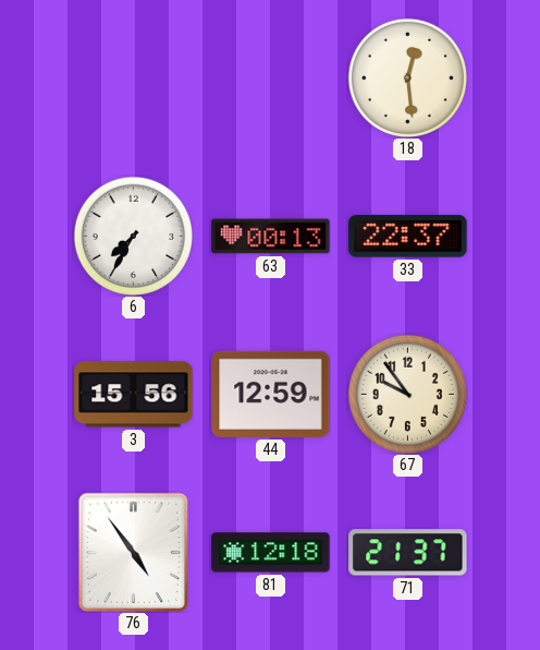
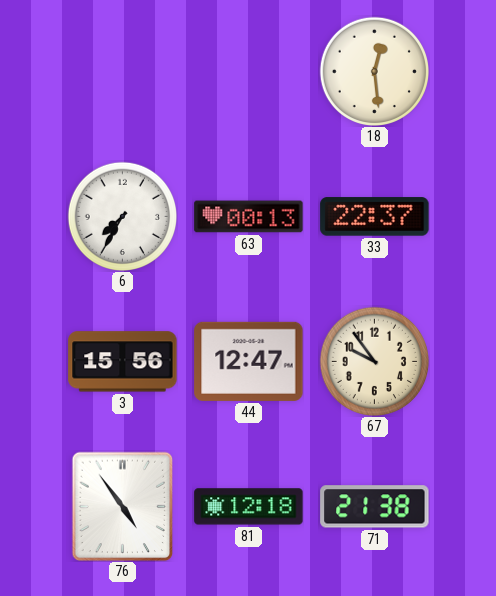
44: 12:59 -> 12:47 (249, 361)
71: 21:37 -> 21:38 (375, 507)
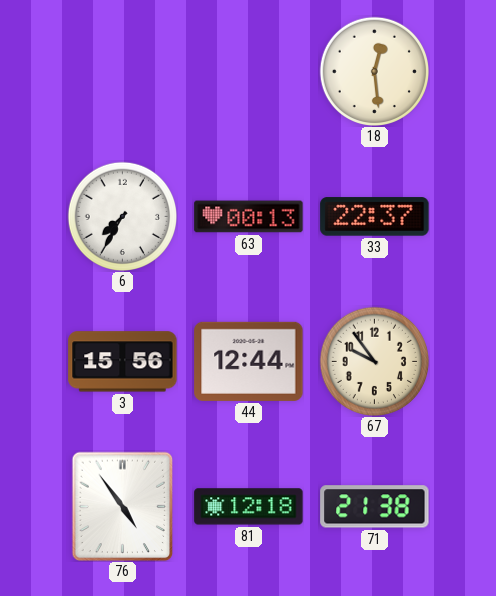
44: 12:47 -> 12:44 (249, 361)
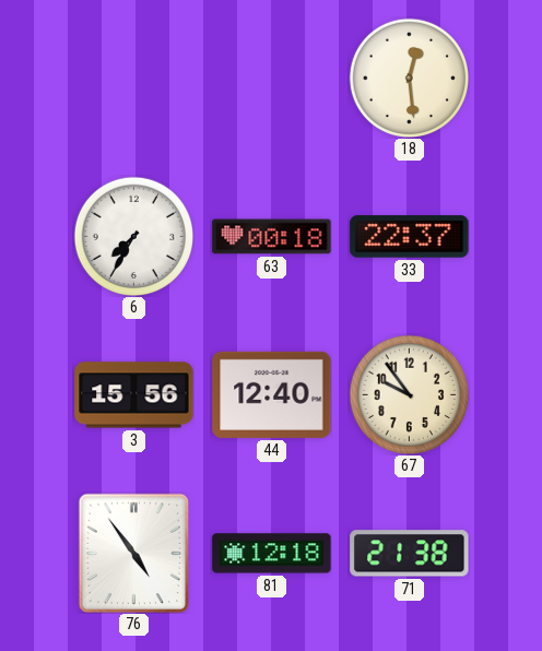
63: 00:13 -> 00:18 (272, 237)
44: 12:44 -> 12:40 (272, 394)
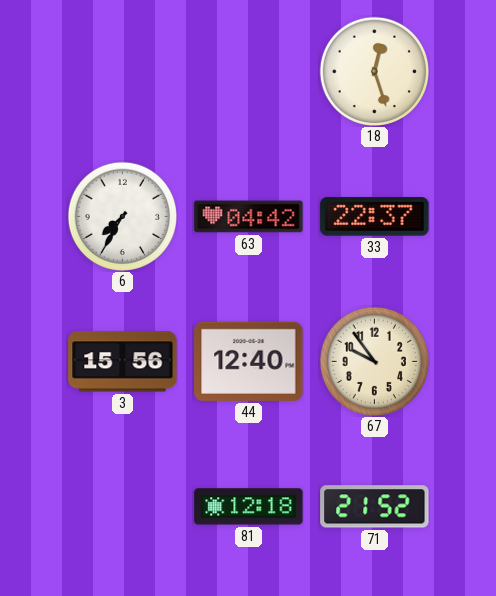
18: 12:29 -> 12:27 (374, 71)
63: 00:18 -> 04:42 (249, 217)
76: 4:54 -> none (134, 553)
71: 21:38 -> 21:52 (375, 507)
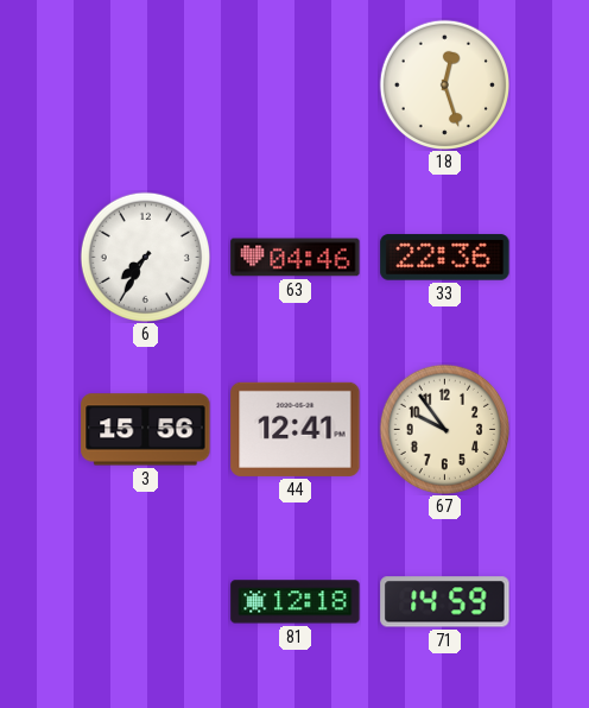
63: 04:42 -> 04:46 (296, 258)
33: 22:37 -> 22:36 (445, 258)
44: 12:40 -> 12:41 (296, 429)
71: 21:52 -> 14:59 (445, 602)
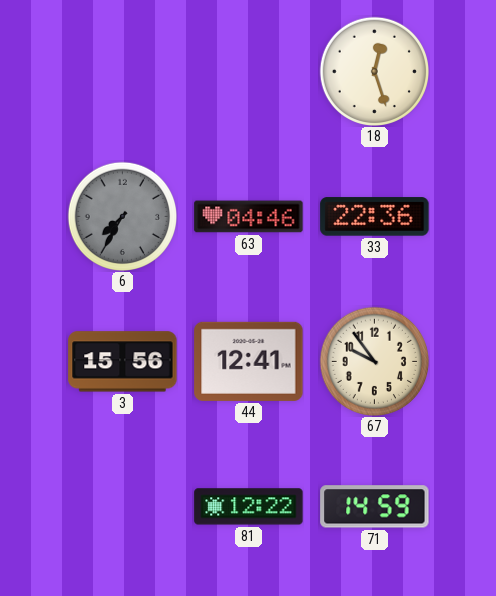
6 dial: white -> grey (122, 216)
81: 12:18 -> 12:22 (249, 507)
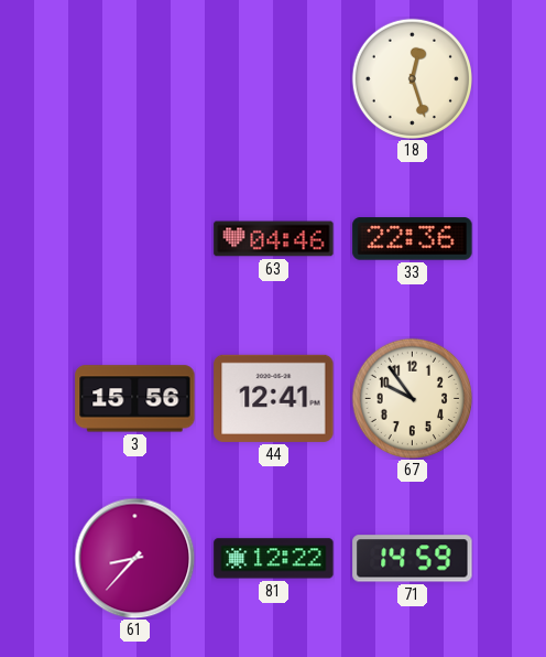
6: 7:35 -> none (122, 216)
61: none -> 8:37 (134, 558)
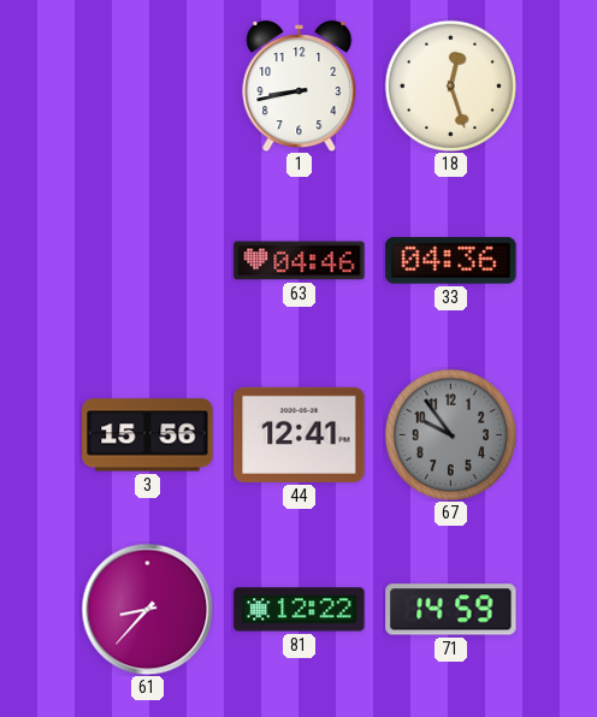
1: none -> 8:43 (300, 87)
33: 22:36 -> 04:36 (451, 261)
67 dial: cream -> grey (450, 434)
